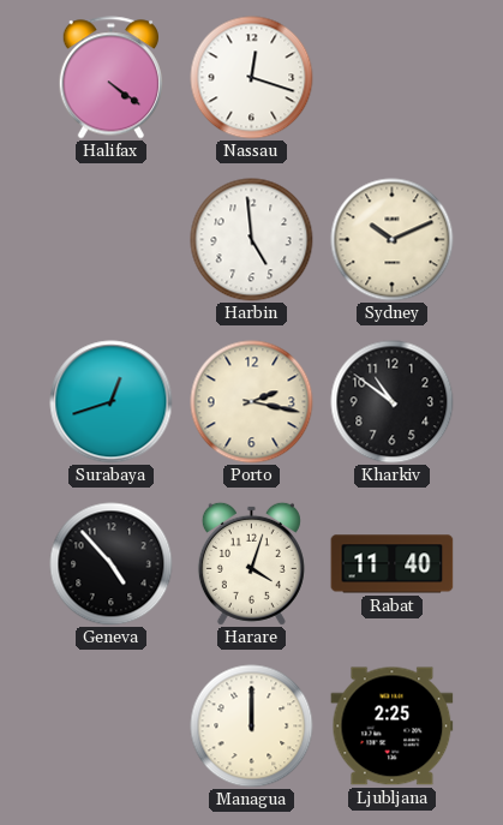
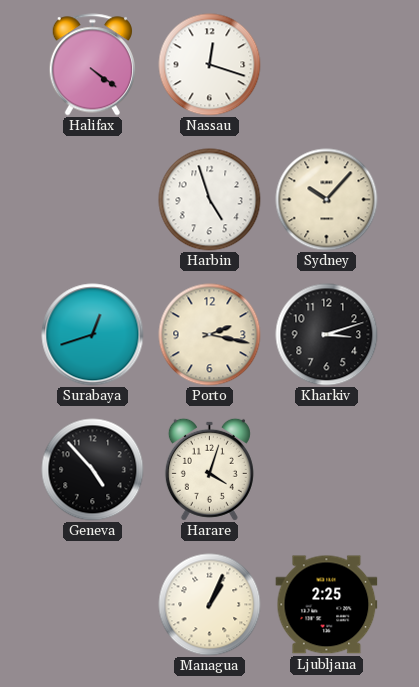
Harbin: 4:59 -> 4:57 (210, 200)
Sydney: 10:11 -> 10:07 (327, 200)
Kharkiv: 10:51 -> 3:12 (327, 335)
Rabat: 11:40 -> none (393, 564)
Managua: 12:00 -> 1:04 (210, 605)
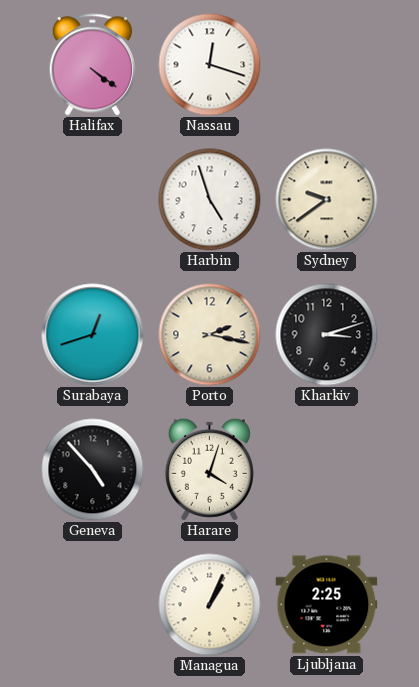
Sydney: 10:07 -> 9:39 (327, 200)
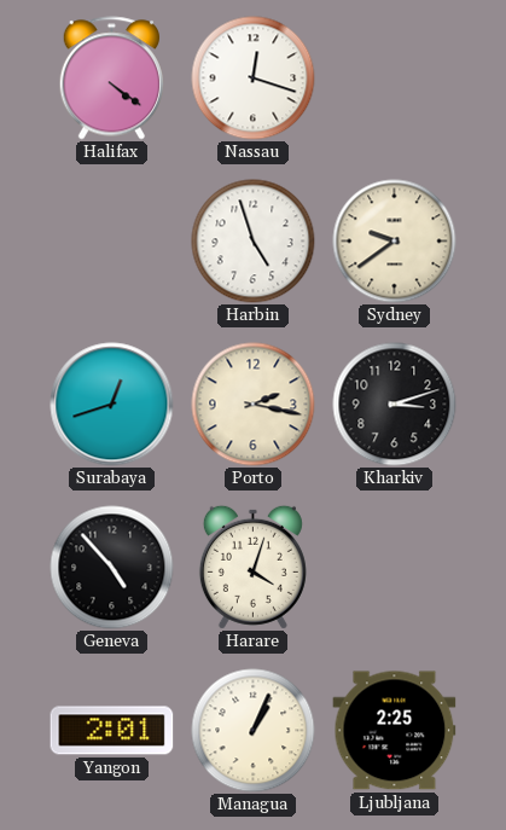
Yangon: none -> 2:01 (112, 731)
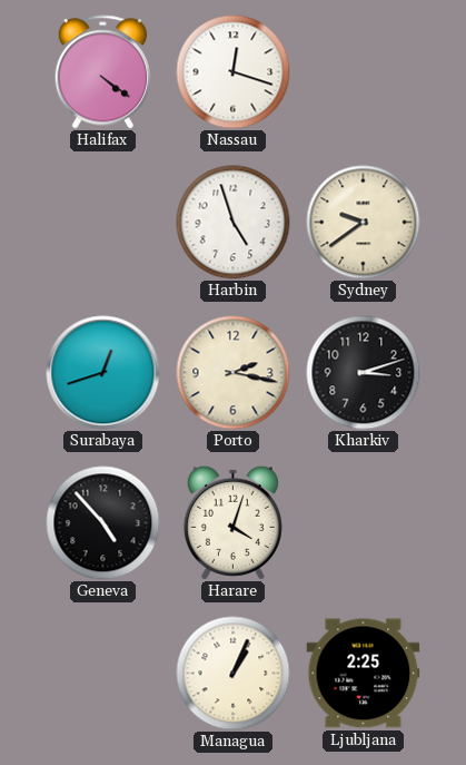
Yangon: 2:01 -> none (112, 731)
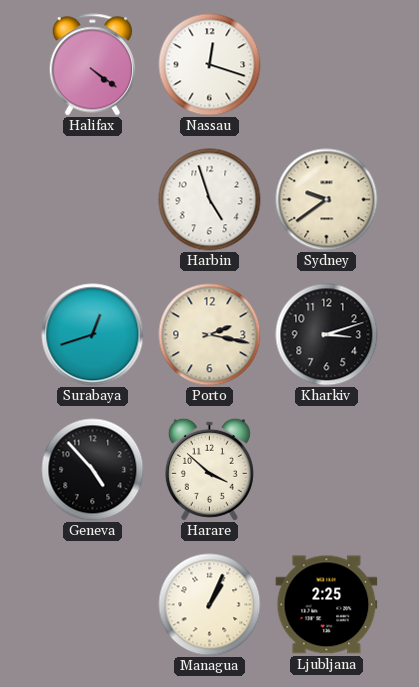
Harare: 4:03 -> 3:52 (209, 469)
